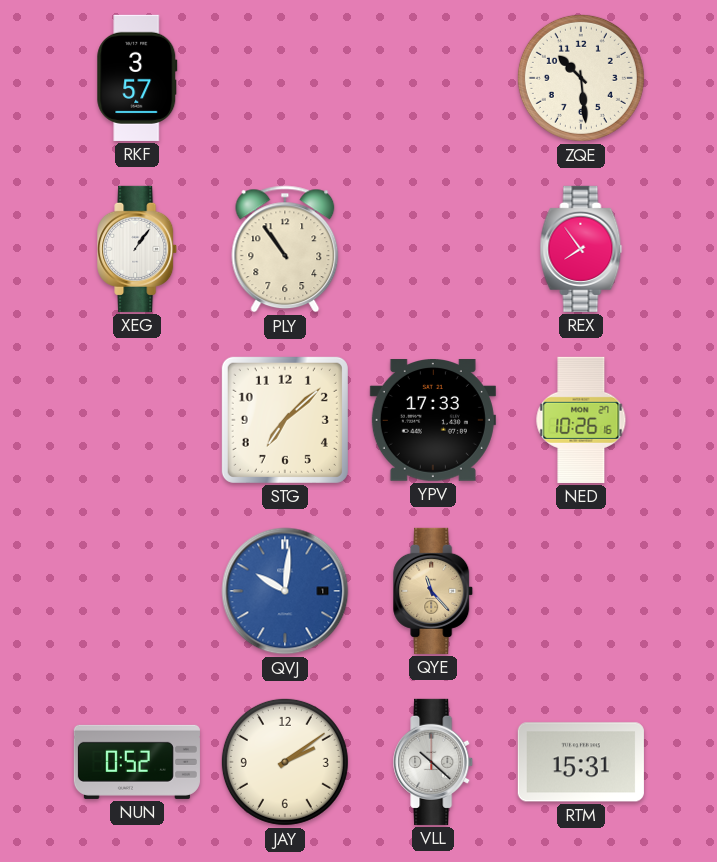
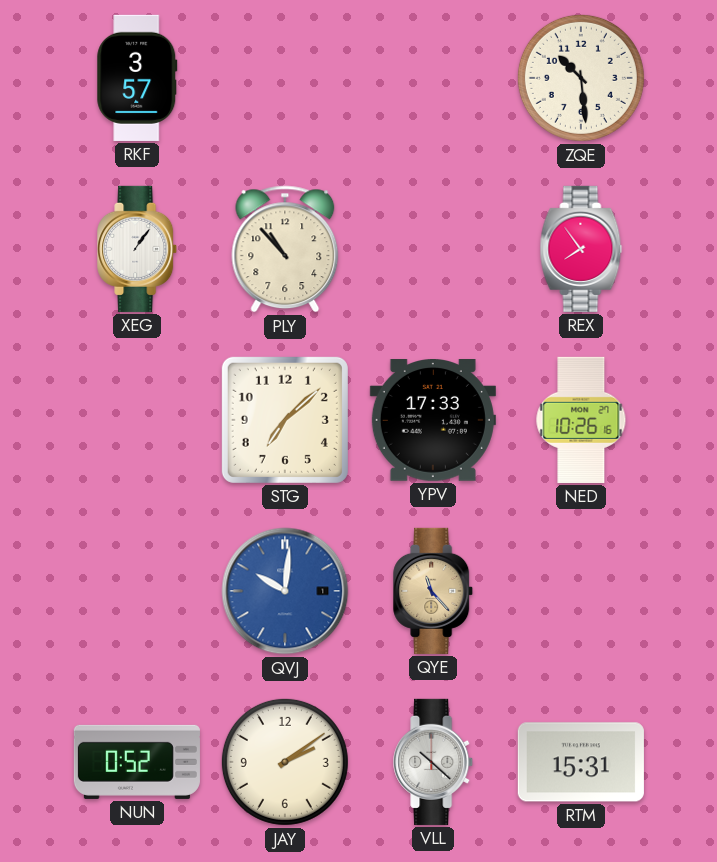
PLY: 10:54 -> 10:53 (285, 249)
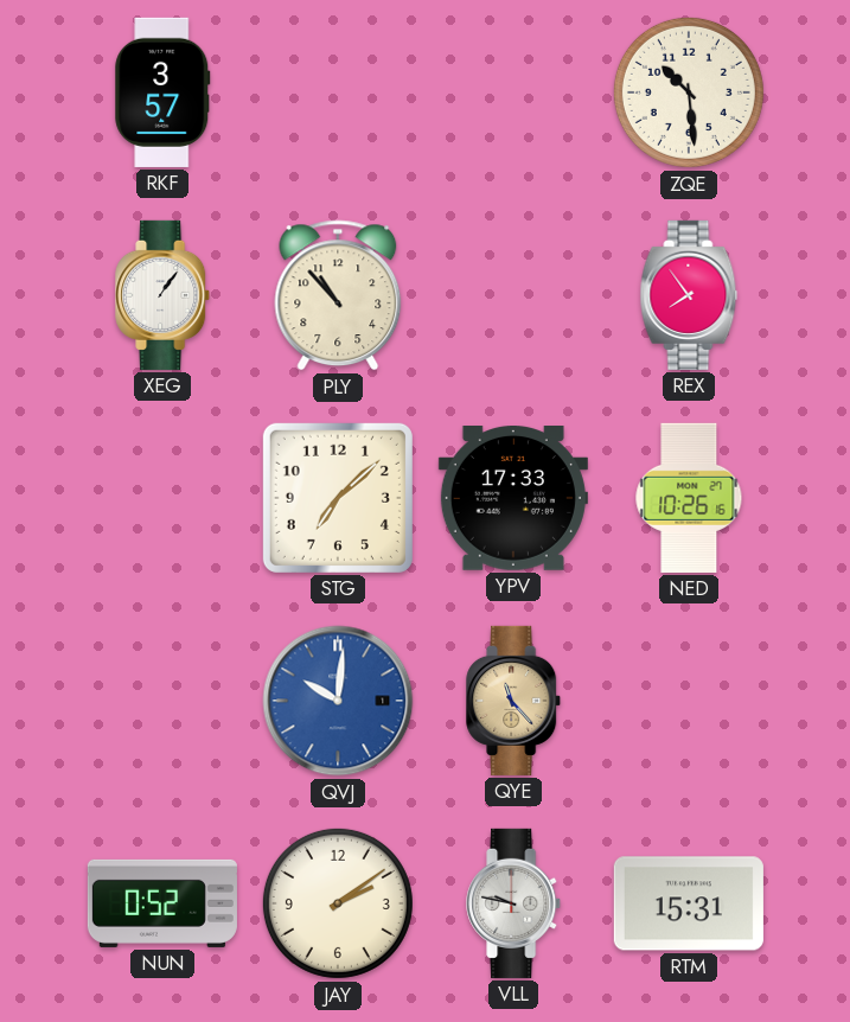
VLL: 10:22 -> 9:47 (515, 903)
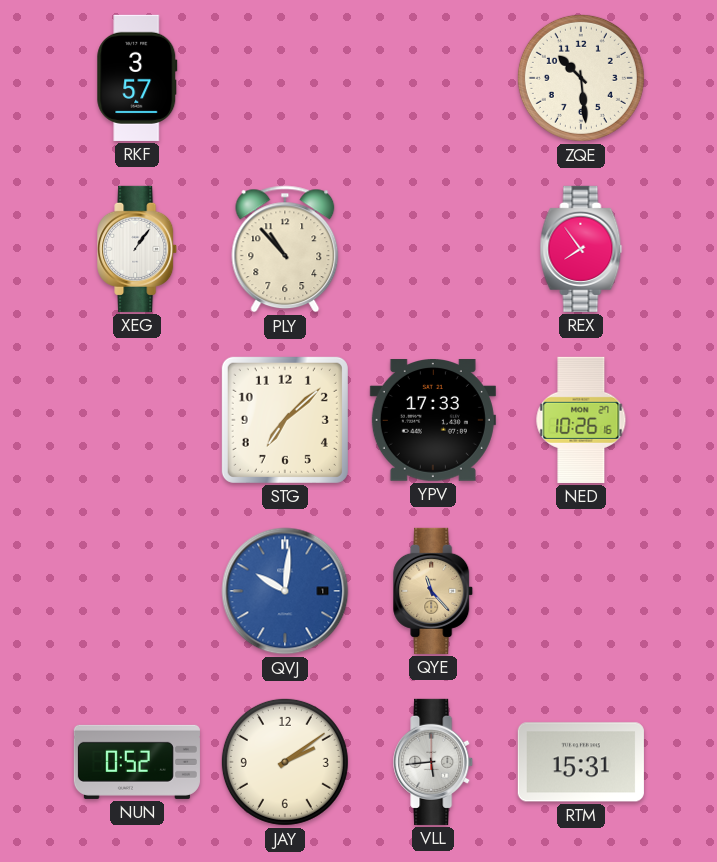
VLL: 9:47 -> 5:44 (434, 762)
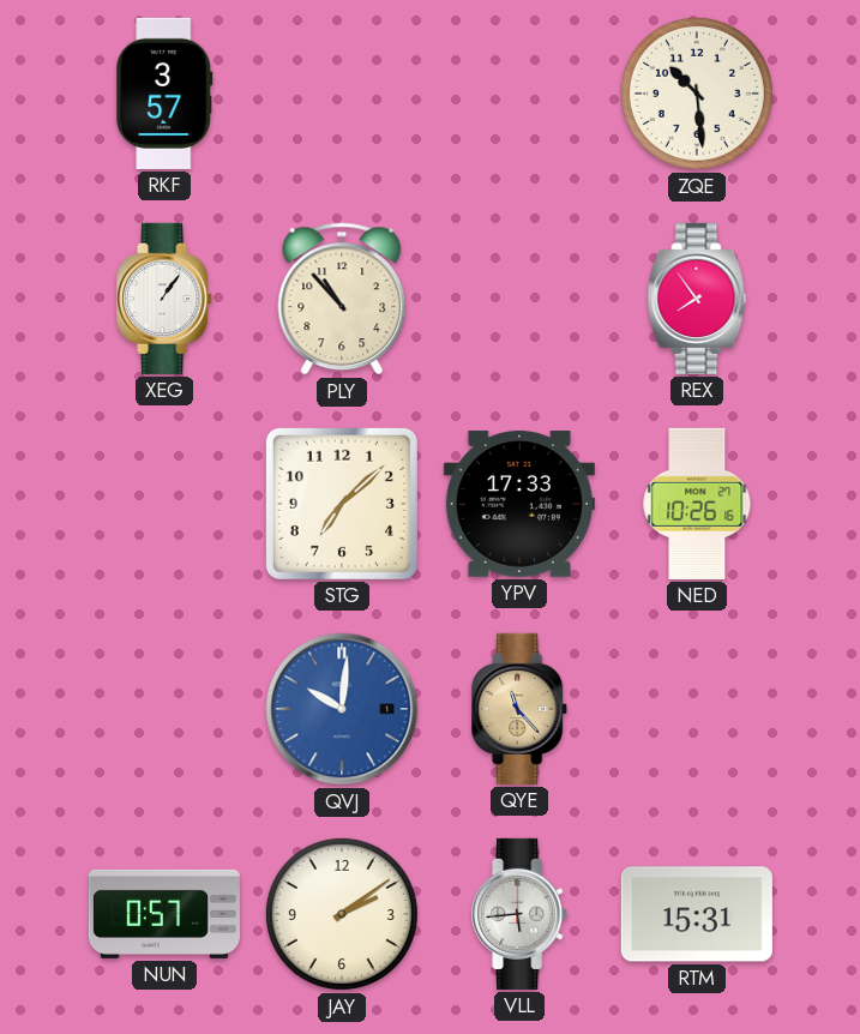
NUN: 0:52 -> 0:57 (164, 914)
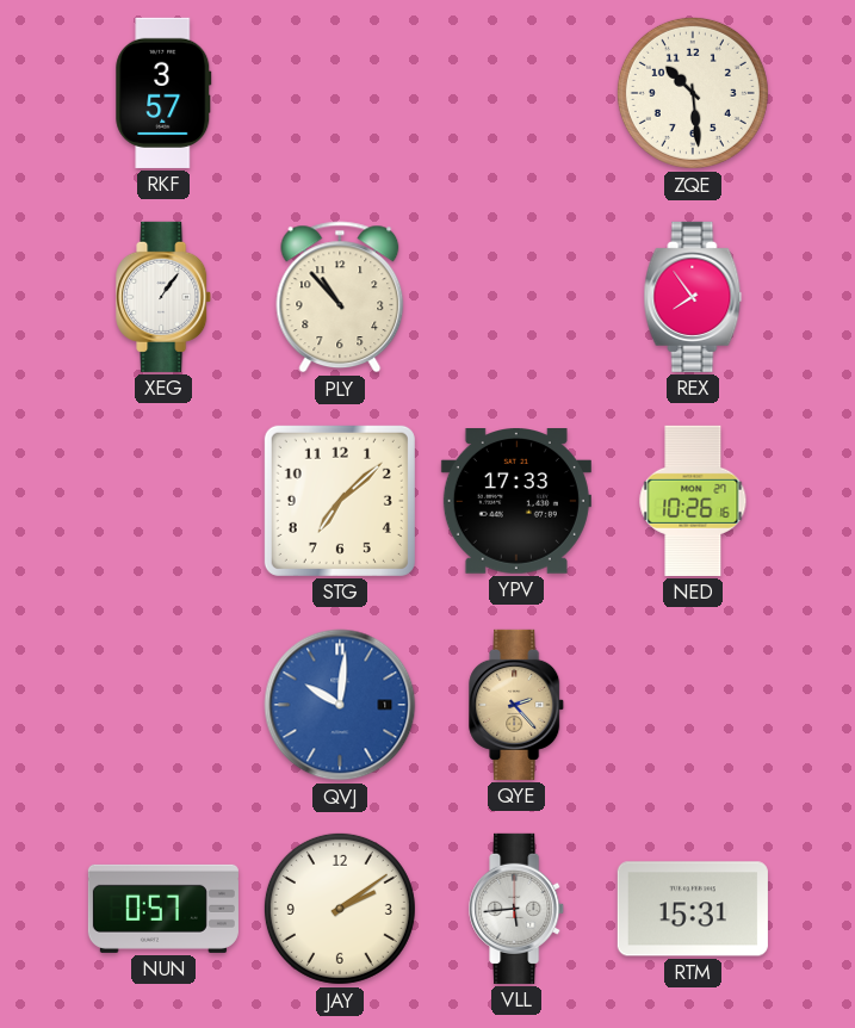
QYE: 11:23 -> 2:23 (518, 705)
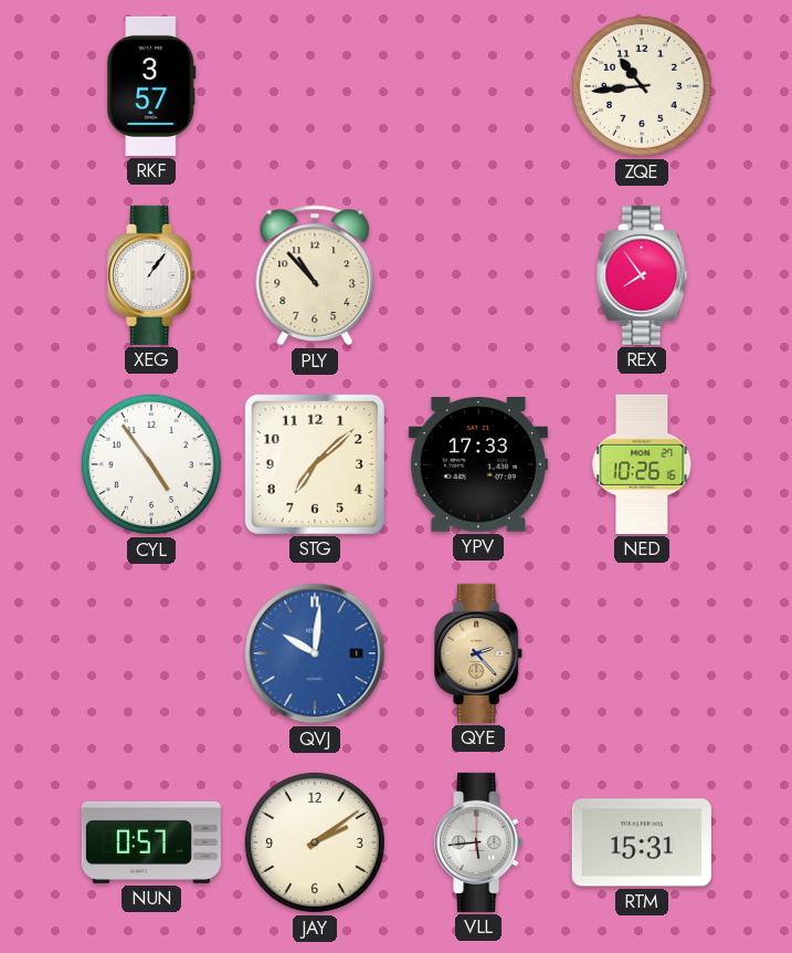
ZQE: 10:29 -> 10:44 (642, 86)
CYL: none -> 4:54 (151, 464)
